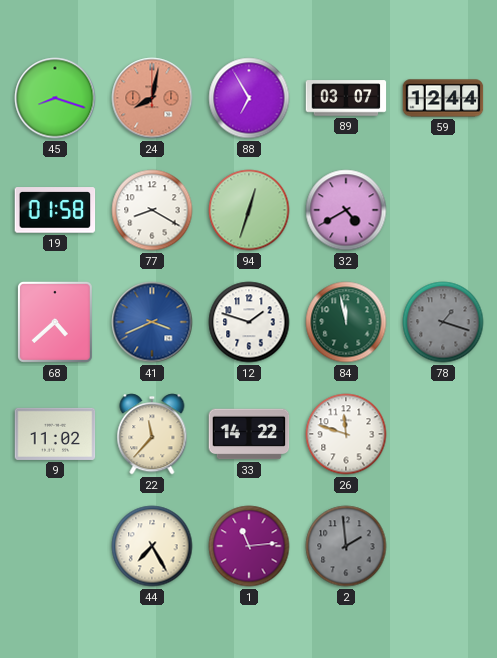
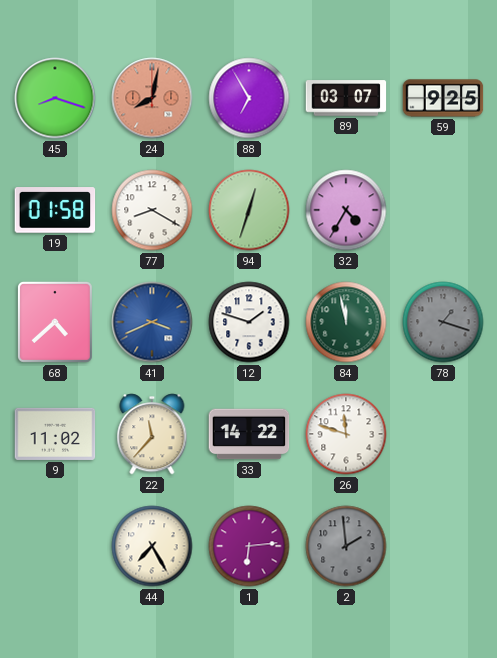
59: 12:44 -> 9:25 (443, 98)
32: 4:40 -> 4:35 (346, 210)
1: 11:14 -> 6:14 (249, 546)
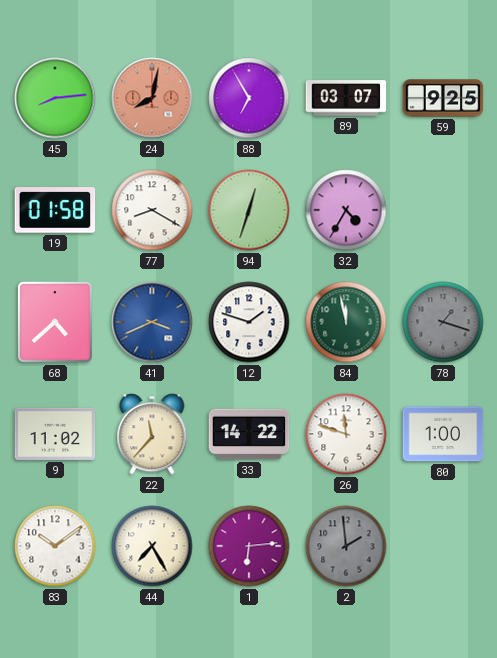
45: 8:18 -> 8:14 (55, 98)
80: none -> 1:00 (443, 434)
83: none -> 10:09 (55, 546)
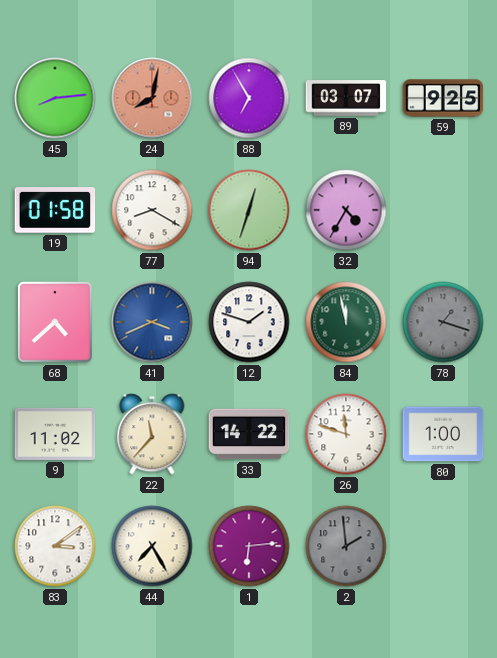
83: 10:09 -> 3:09 (55, 546)
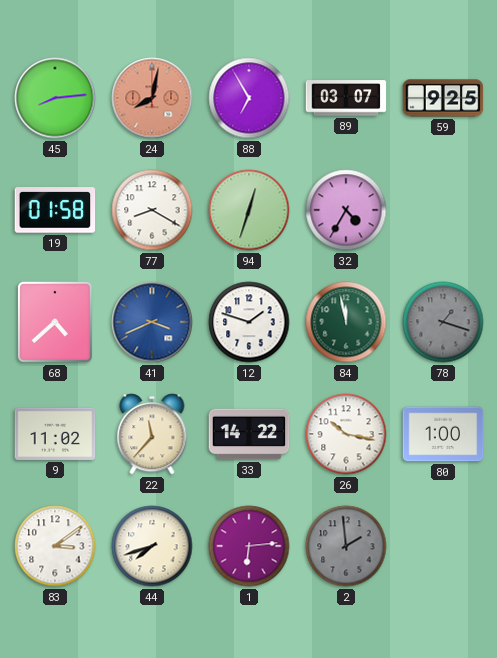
26: 11:48 -> 10:17 (346, 434)
44: 7:25 -> 7:42 (152, 546)
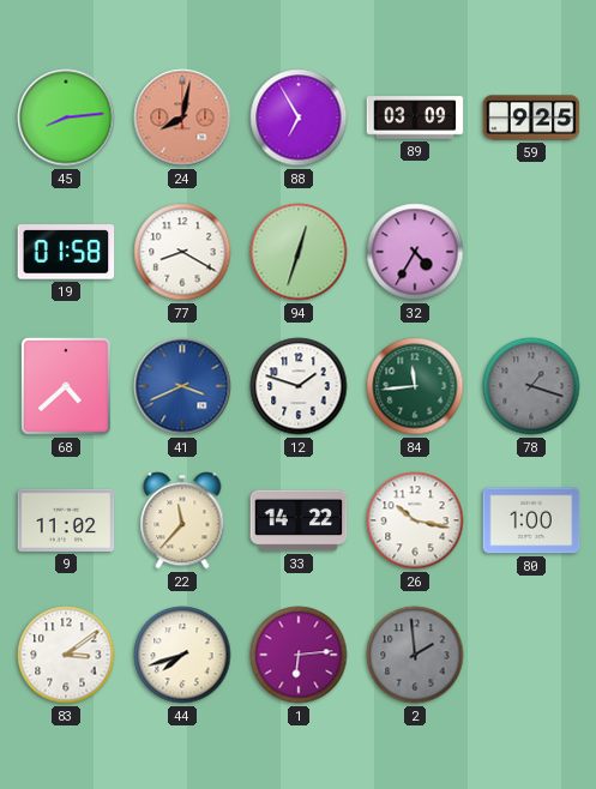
89: 03:07 -> 03:09 (415, 118)
84: 11:58 -> 11:44 (415, 386)
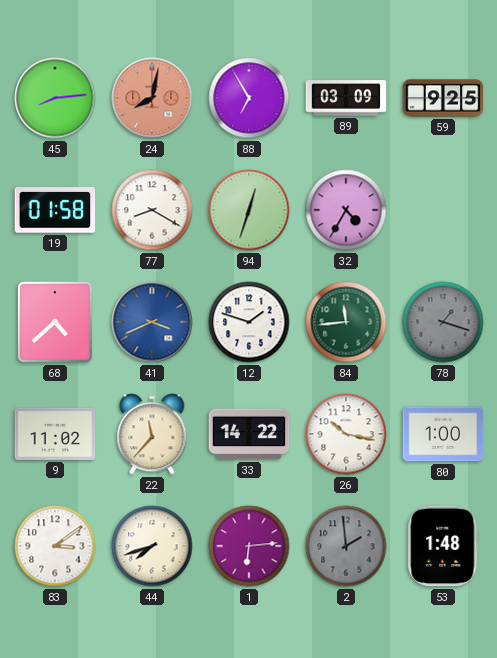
53: none -> 1:48 (443, 546)
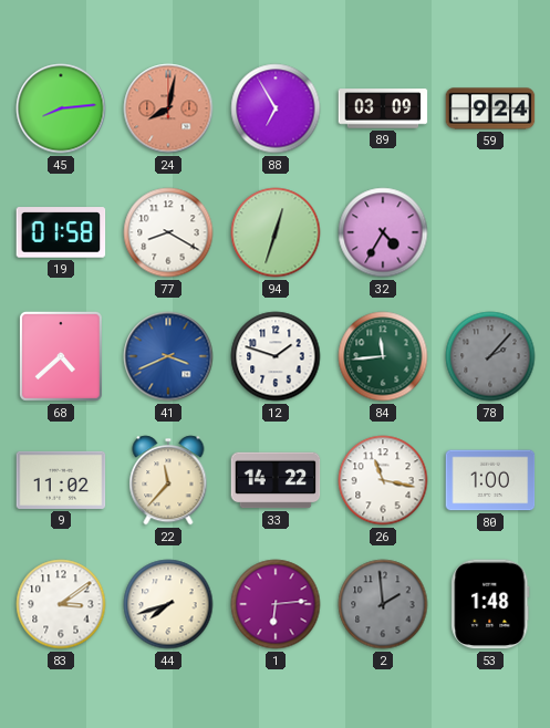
59: 9:25 -> 9:24 (490, 108)
78: 1:18 -> 2:07 (490, 356)
26: 10:17 -> 11:17 (383, 480)
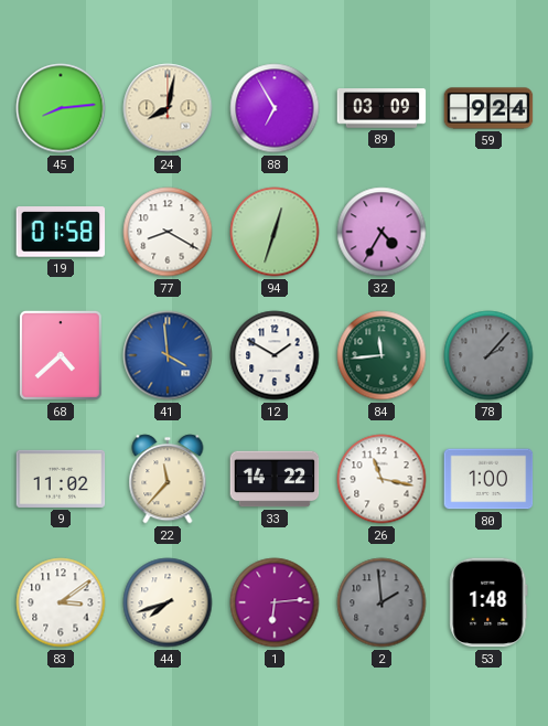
24 dial: salmon -> cream (168, 108)
41: 3:41 -> 3:59 (168, 355)
12: 1:48 -> 1:50 (275, 355)
